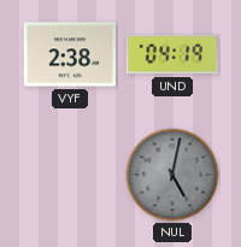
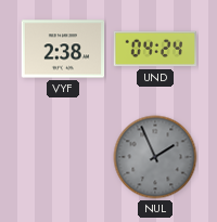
UND: 04:19 -> 04:24 (154, 49)
NUL: 5:02 -> 1:56 (155, 157)
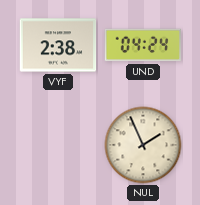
NUL dial: grey -> cream (143, 145)
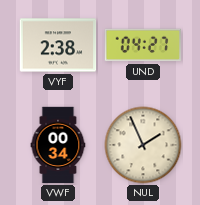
UND: 04:24 -> 04:27 (142, 45)
VWF: none -> 00:34 (58, 145)
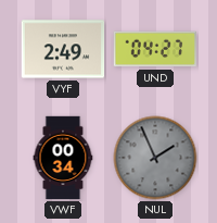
VYF: 2:38 -> 2:49 (63, 49)
NUL dial: cream -> grey (155, 158)
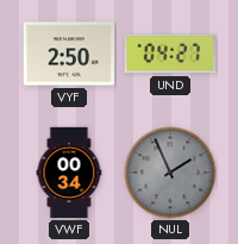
VYF: 2:49 -> 2:50 (69, 54)
